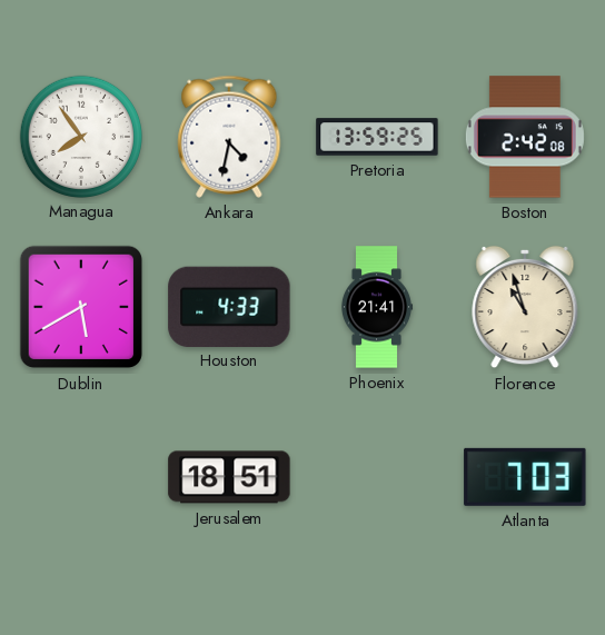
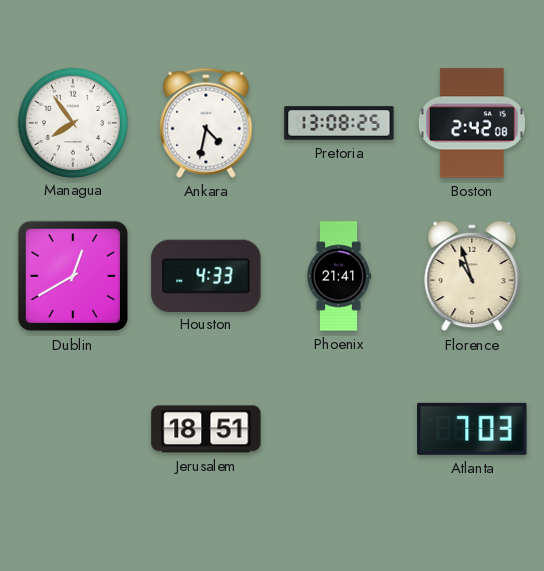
Pretoria: 13:59 -> 13:08 (339, 123)
Dublin: 5:40 -> 12:40 (73, 276)
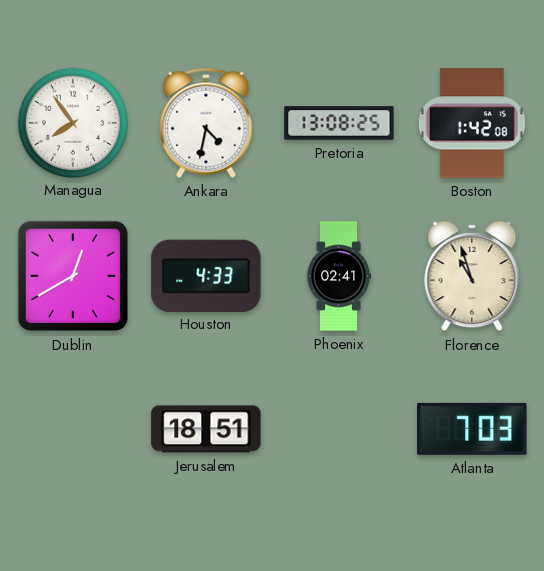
Boston: 2:42 -> 1:42 (472, 123)
Phoenix: 21:41 -> 02:41 (339, 276)
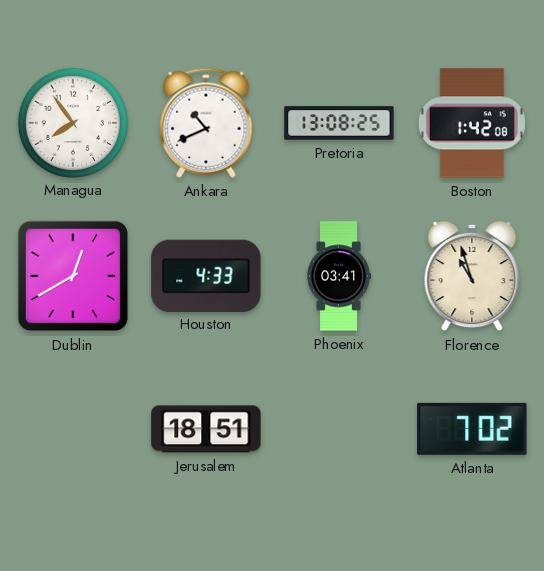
Ankara: 4:32 -> 10:41 (206, 123)
Phoenix: 02:41 -> 03:41 (339, 276)
Atlanta: 7:03 -> 7:02 (472, 429)
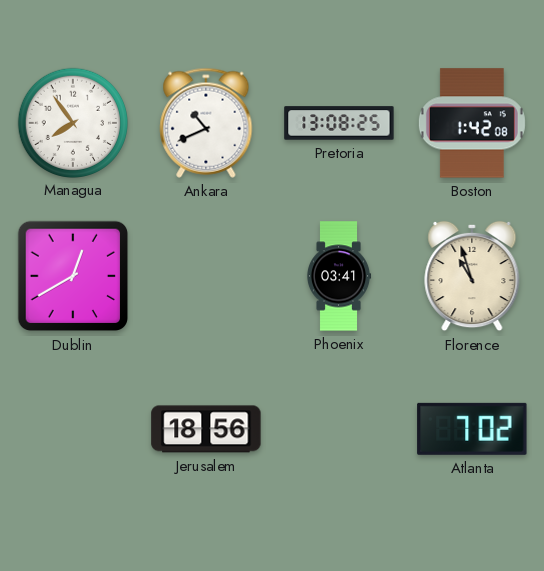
Houston: 4:33 -> none (206, 275)
Jerusalem: 18:51 -> 18:56 (206, 429)
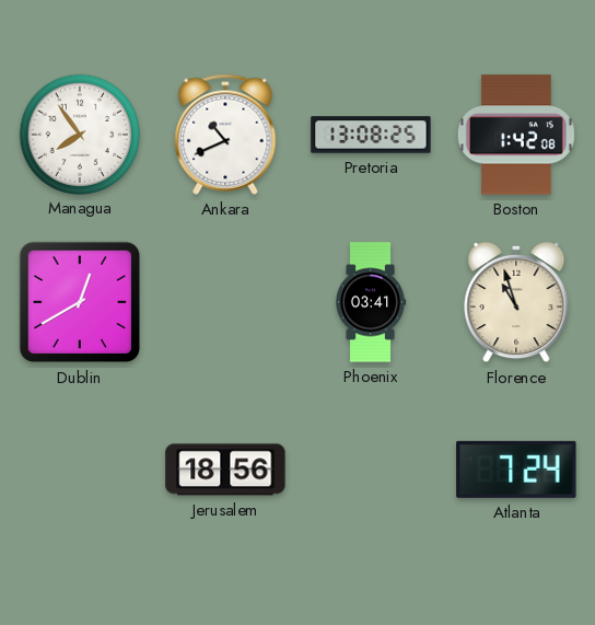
Atlanta: 7:02 -> 7:24 (516, 470)
